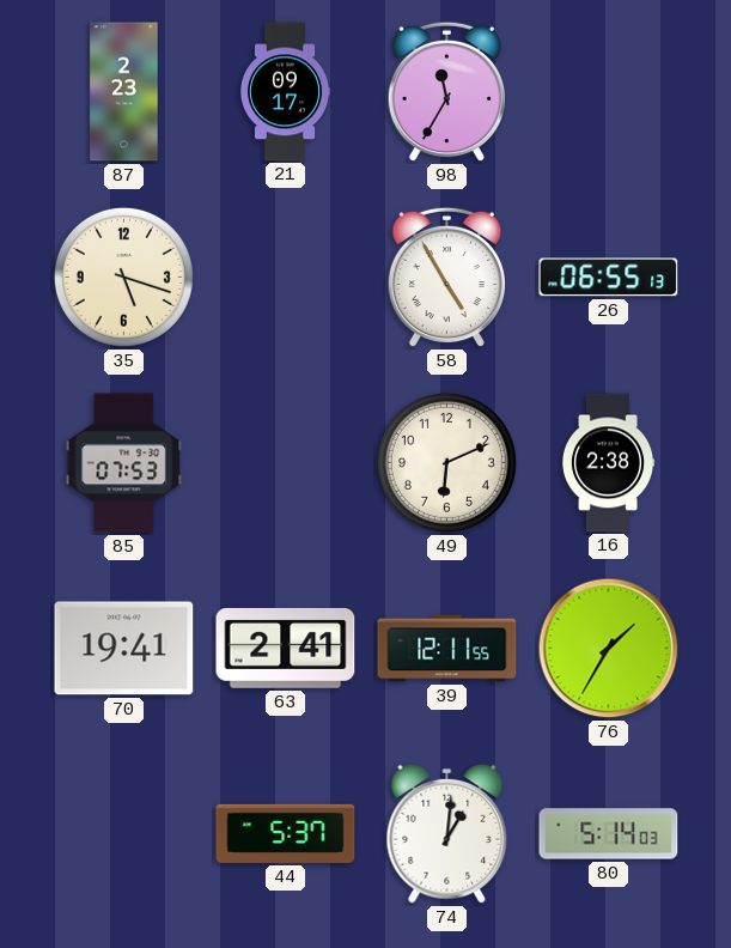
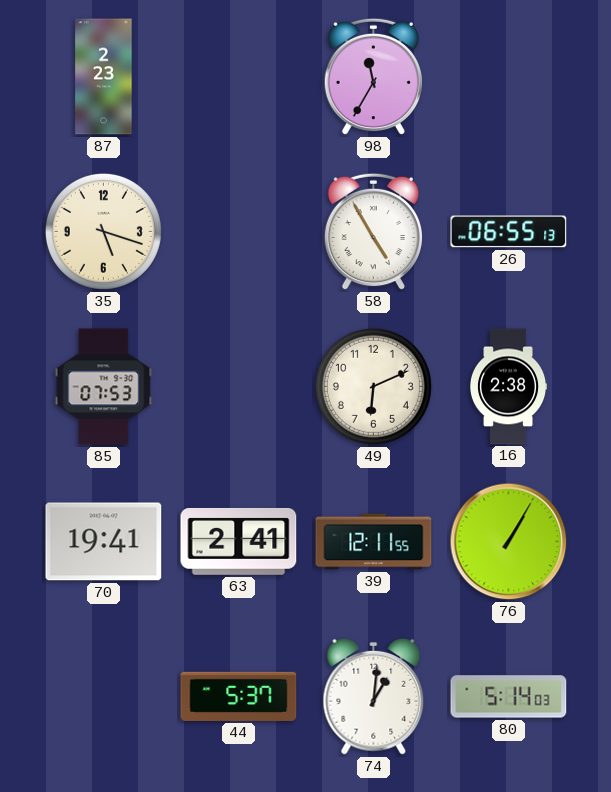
21: 09:17 -> none (285, 92)
76: 1:35 -> 1:05 (509, 542)
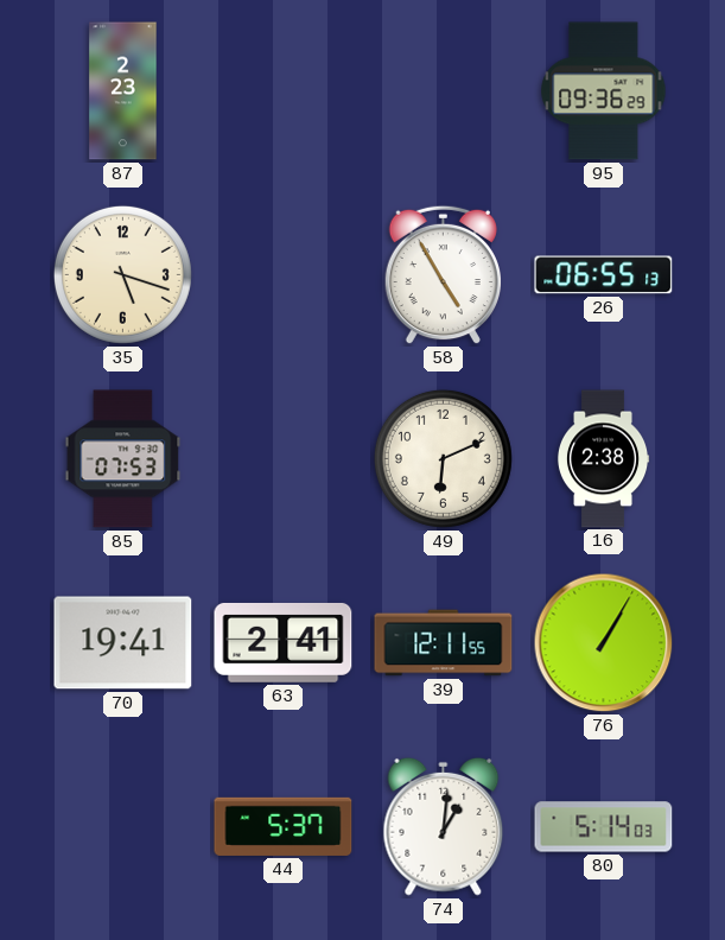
98: 11:35 -> none (373, 77)
95: none -> 09:36 (604, 91)
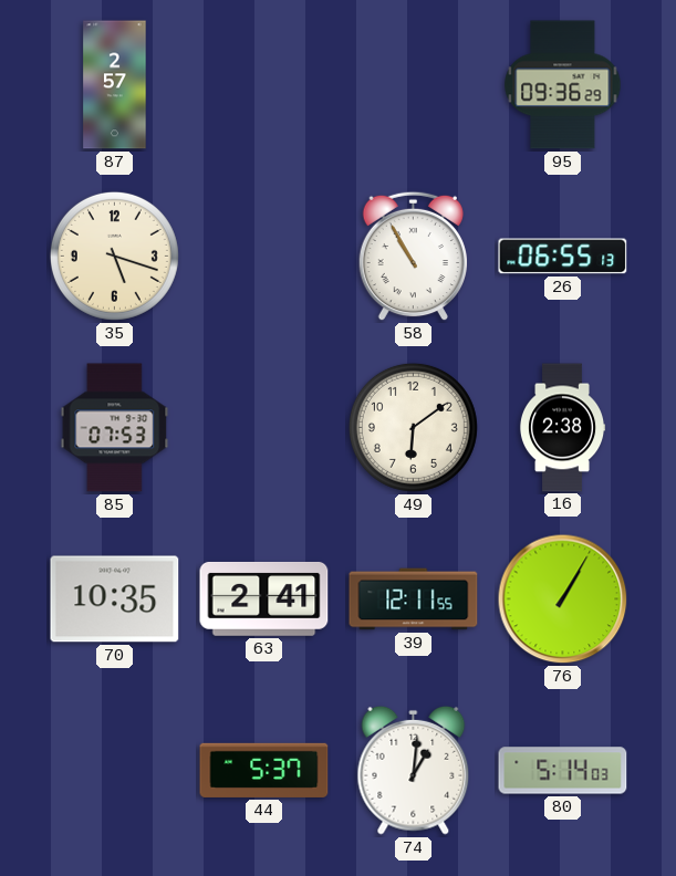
87: 2:23 -> 2:57 (115, 85)
58: 4:55 -> 10:55 (413, 257)
49: 6:11 -> 6:09 (413, 427)
70: 19:41 -> 10:35 (115, 599)
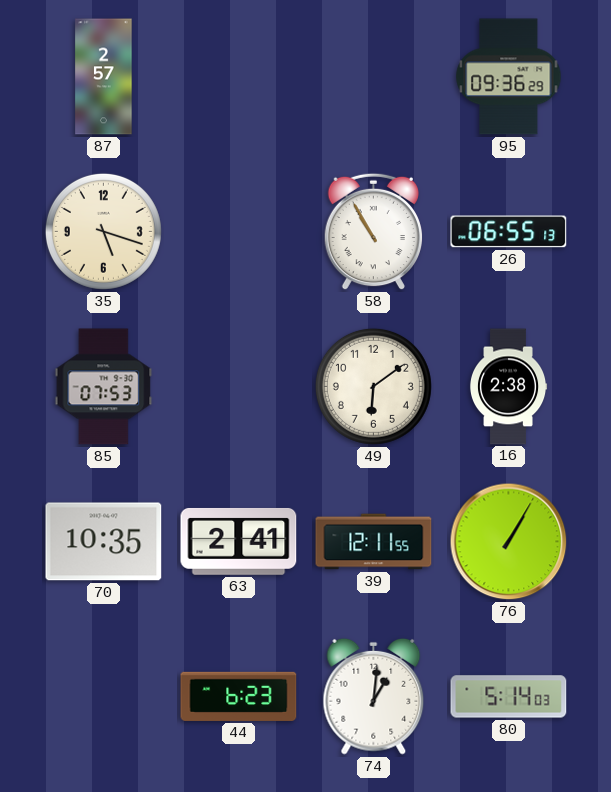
44: 5:37 -> 6:23 (239, 696)
